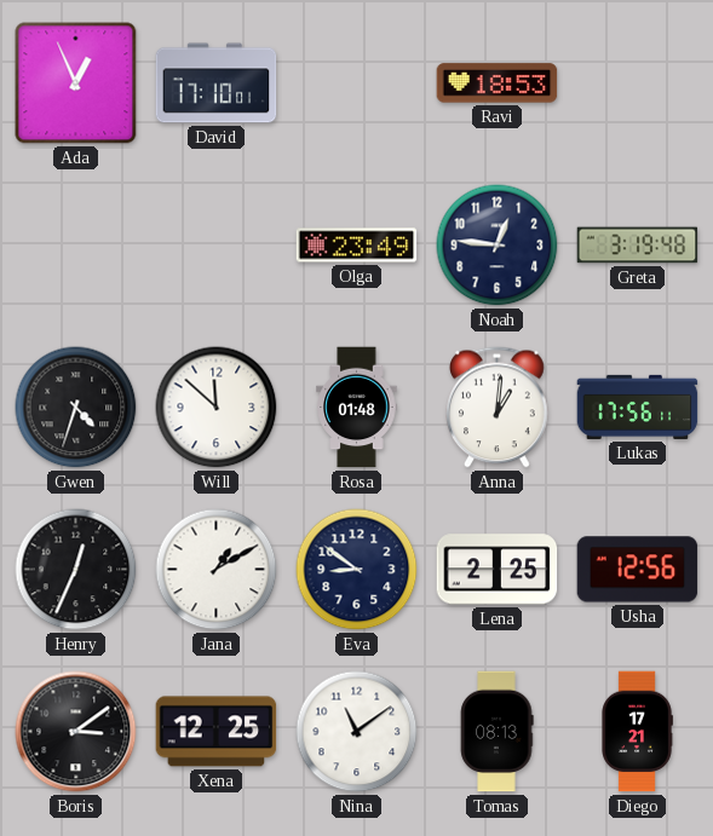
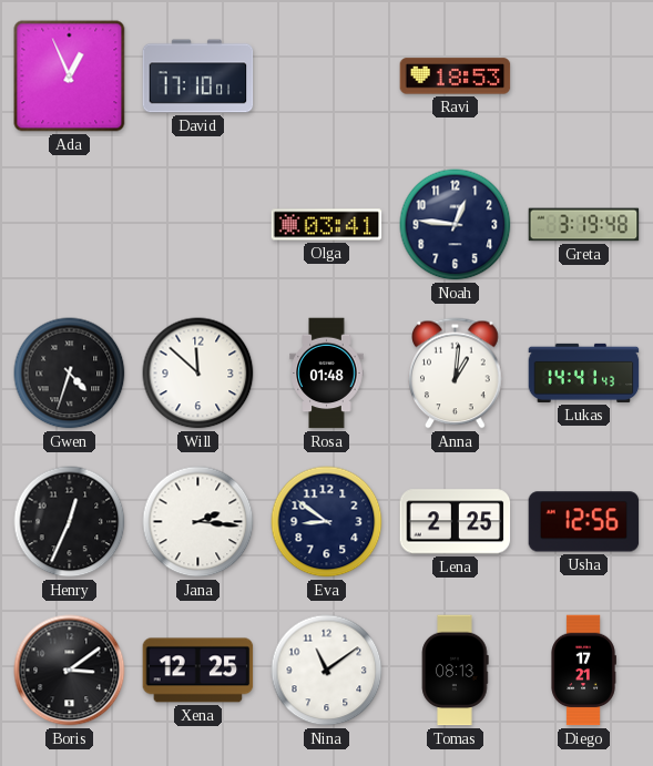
Olga: 23:49 -> 03:41 (327, 225)
Lukas: 17:56 -> 14:41 (584, 372)
Jana: 1:10 -> 2:16 (198, 522)
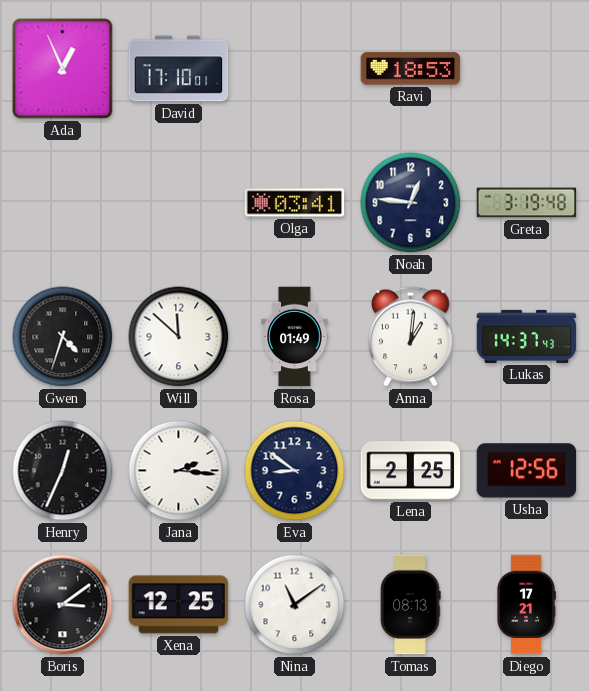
Rosa: 01:48 -> 01:49 (295, 337)
Lukas: 14:41 -> 14:37 (527, 336)
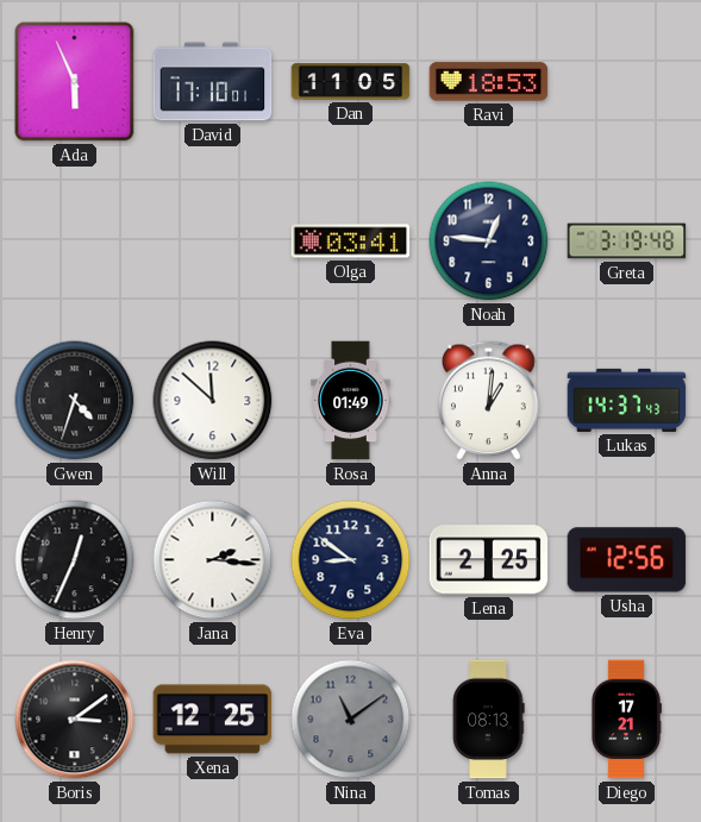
Ada: 12:56 -> 5:56 (75, 82)
Dan: none -> 11:05 (351, 82)
Nina dial: white -> grey (351, 720)
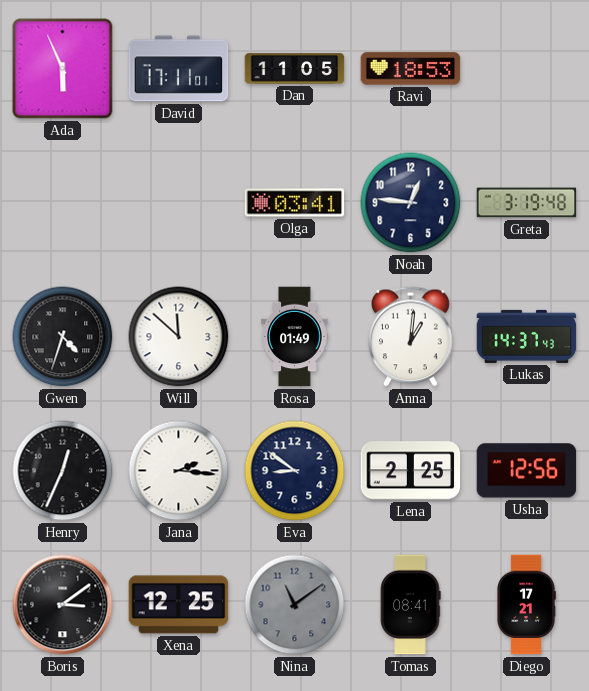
David: 17:10 -> 17:11 (179, 69)
Tomas: 08:13 -> 08:41 (411, 605)
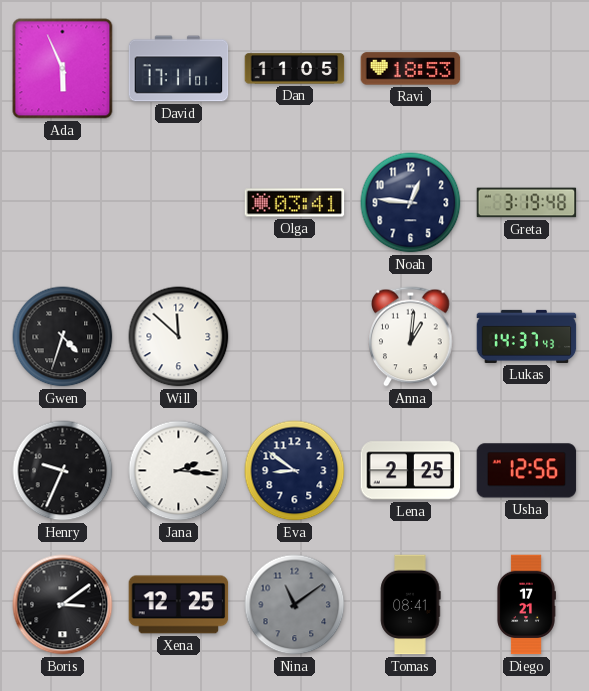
Rosa: 01:49 -> none (295, 337)
Henry: 12:34 -> 9:34 (63, 471)
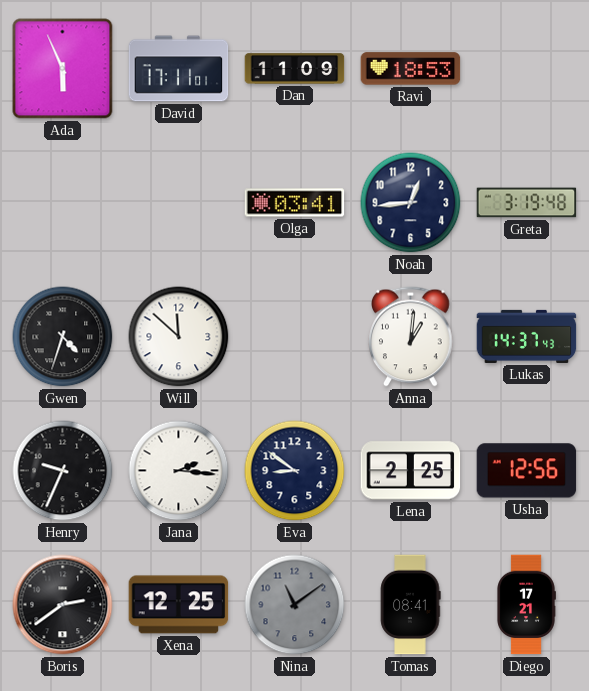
Dan: 11:05 -> 11:09 (295, 69)
Noah: 12:46 -> 12:44 (411, 203)
Boris: 3:09 -> 2:39 (63, 605)
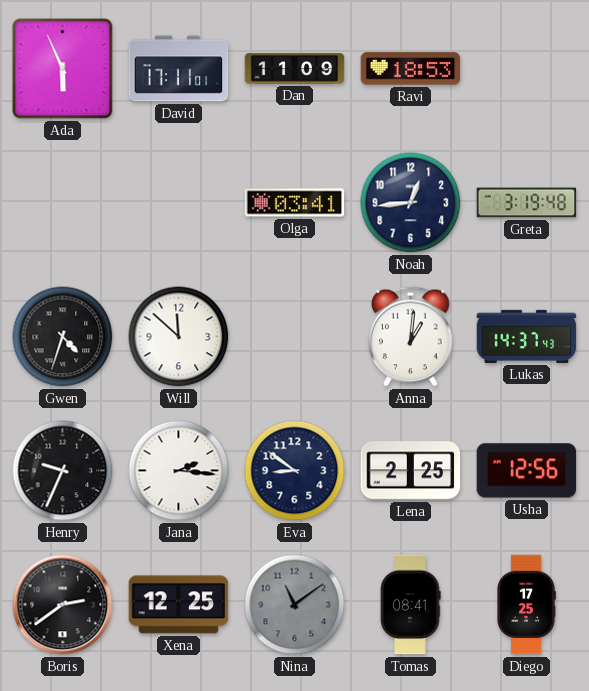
Diego: 17:21 -> 17:25 (526, 605)
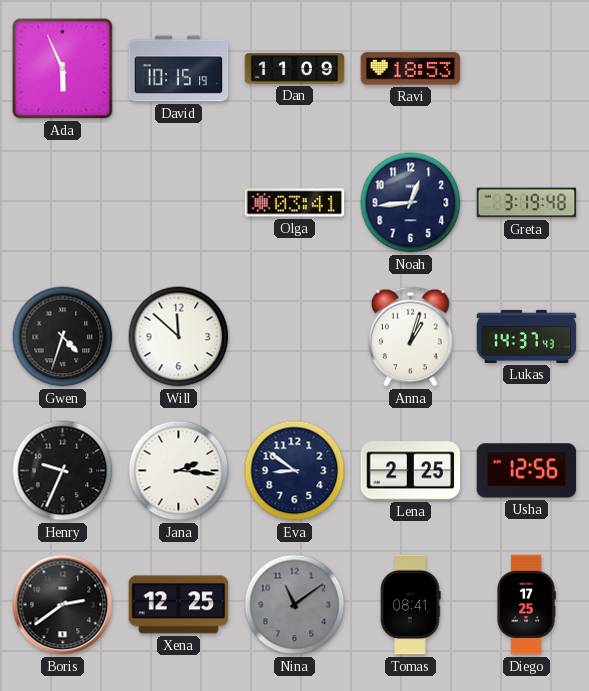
David: 17:11 -> 10:15 (179, 69)
Anna: 1:01 -> 1:03 (411, 337)
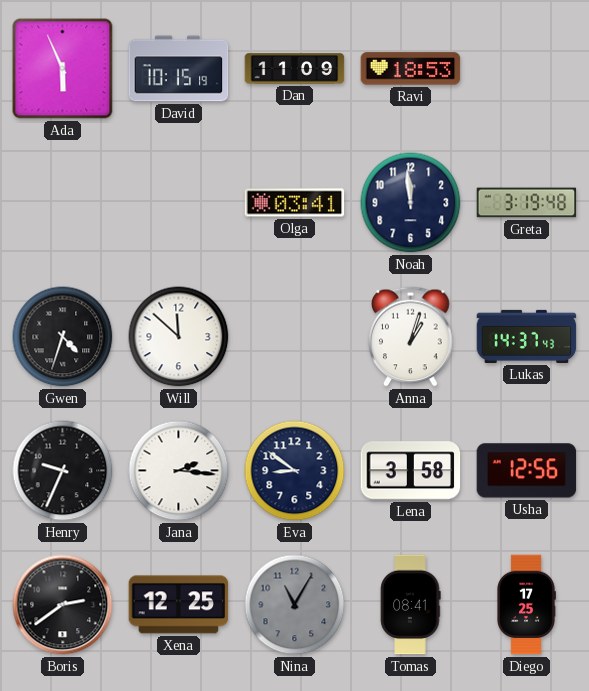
Noah: 12:44 -> 11:59 (411, 203)
Lena: 2:25 -> 3:58 (411, 471)
Nina: 11:09 -> 11:05 (295, 605)
